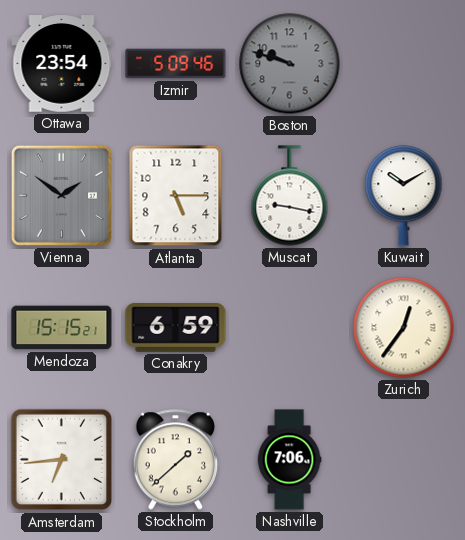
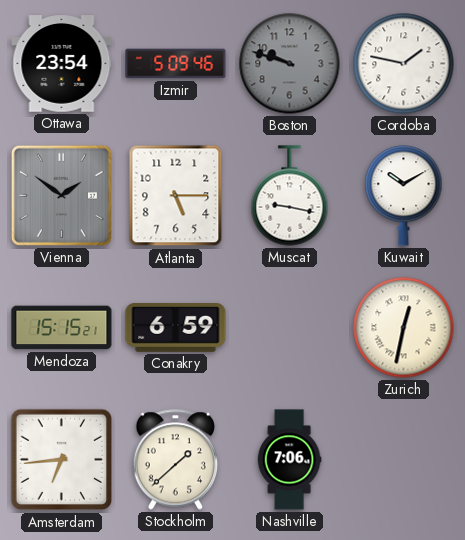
Cordoba: none -> 1:47 (404, 64)
Zurich: 12:36 -> 12:32 (404, 328)
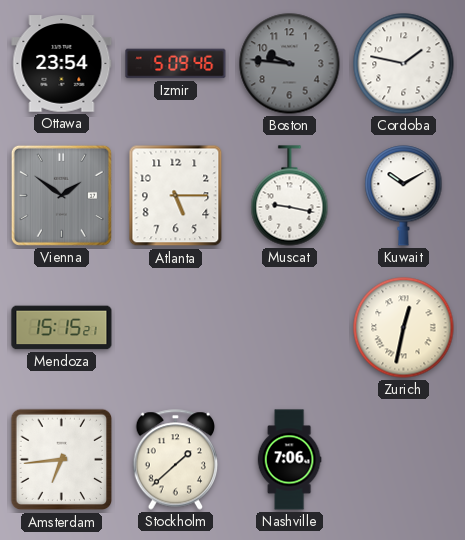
Boston: 9:48 -> 9:46 (290, 64)
Conakry: 6:59 -> none (176, 328)
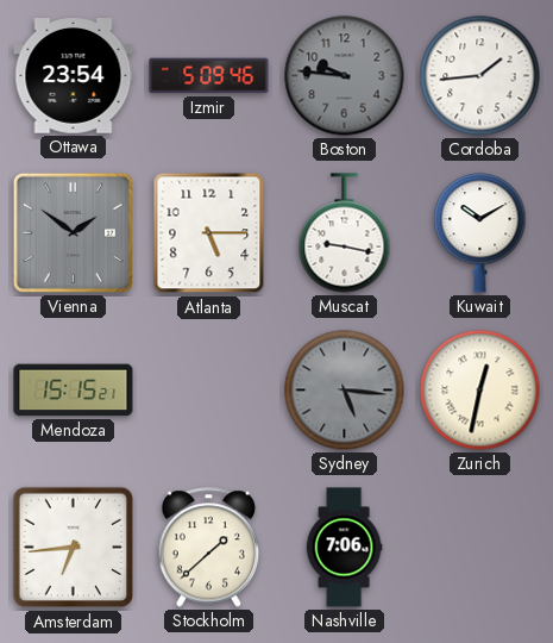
Cordoba: 1:47 -> 1:44 (480, 76)
Sydney: none -> 5:16 (345, 391)
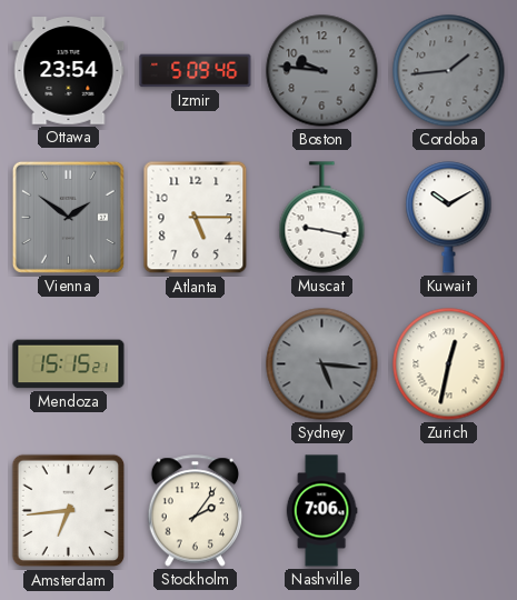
Cordoba dial: white -> grey (449, 71)
Stockholm: 1:38 -> 2:06 (196, 511)
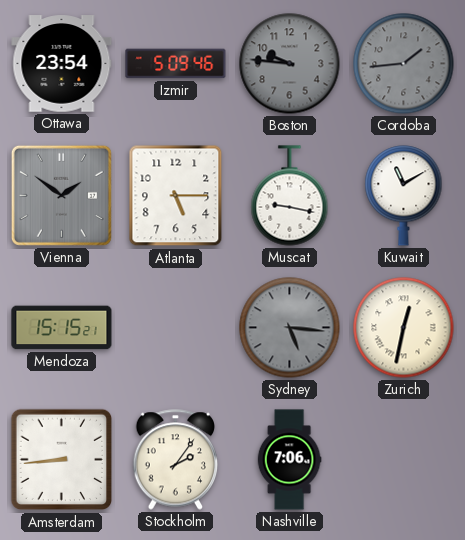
Kuwait: 10:10 -> 11:10 (404, 196)
Amsterdam: 6:44 -> 8:44 (62, 460)
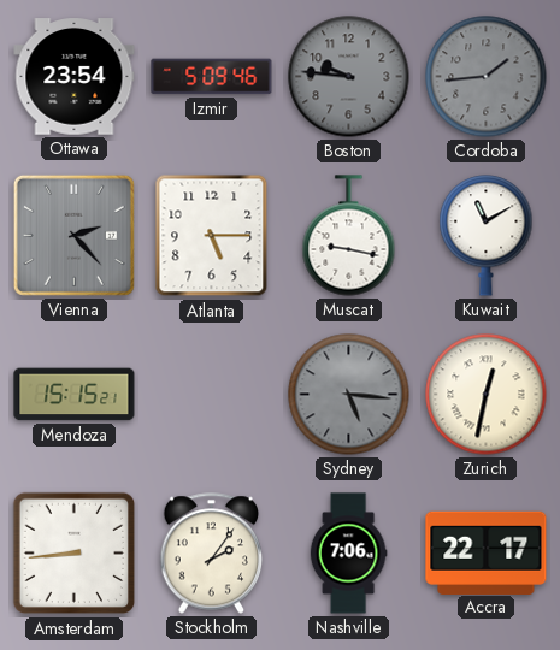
Vienna: 1:51 -> 2:23 (73, 235)
Accra: none -> 22:17 (487, 552)
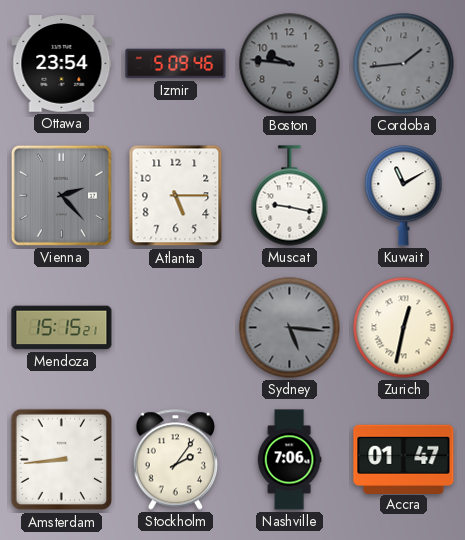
Accra: 22:17 -> 01:47 (404, 459)
